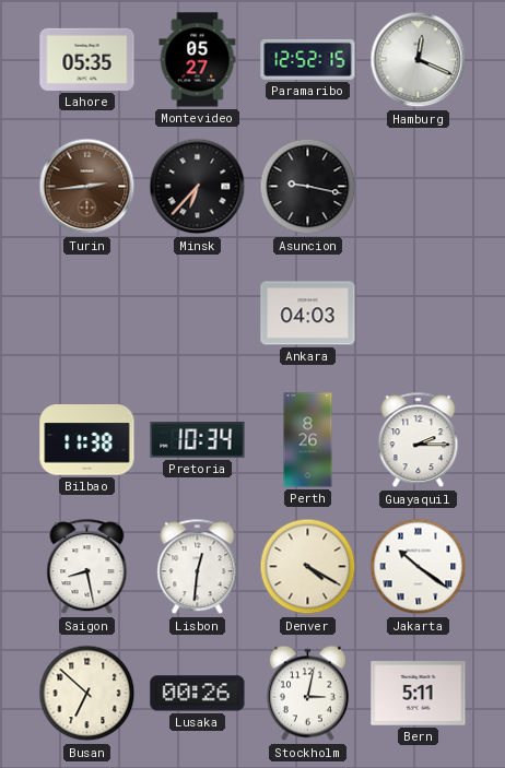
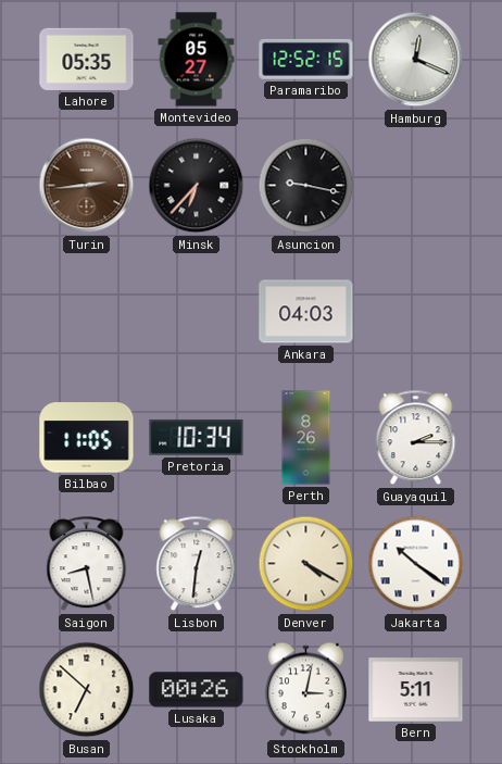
Bilbao: 11:38 -> 11:05 (87, 438)
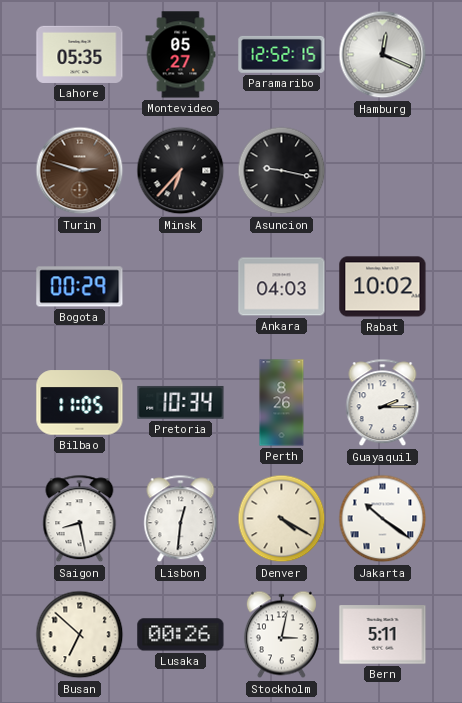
Turin: 2:44 -> 2:48 (80, 171)
Bogota: none -> 00:29 (80, 287)
Rabat: none -> 10:02 (383, 287)
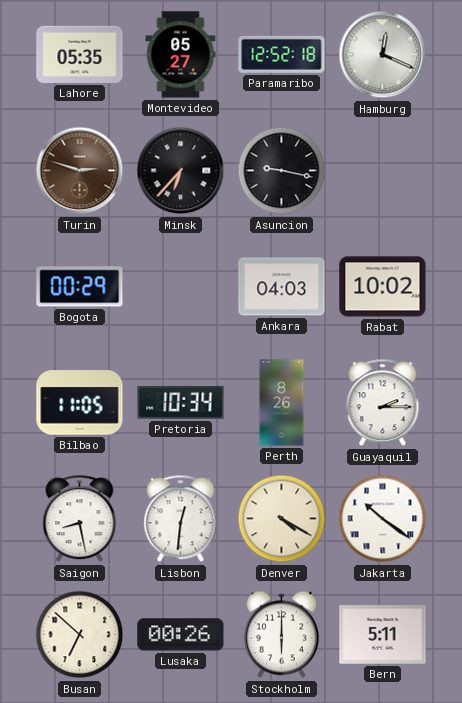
Paramaribo: 12:52:15 -> 12:52:18 (282, 54)
Stockholm: 3:02 -> 6:00 (281, 635)
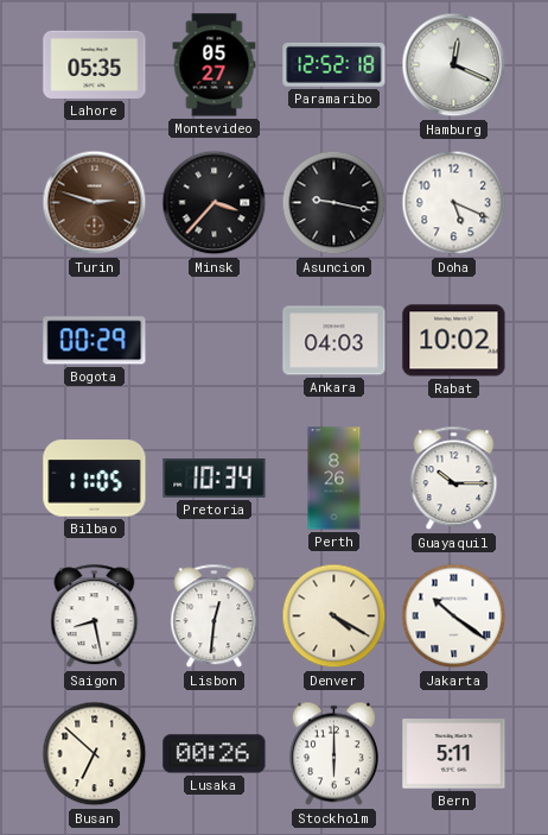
Minsk: 6:37 -> 3:37 (215, 203)
Doha: none -> 5:19 (454, 203)
Guayaquil: 2:15 -> 10:15 (454, 479)
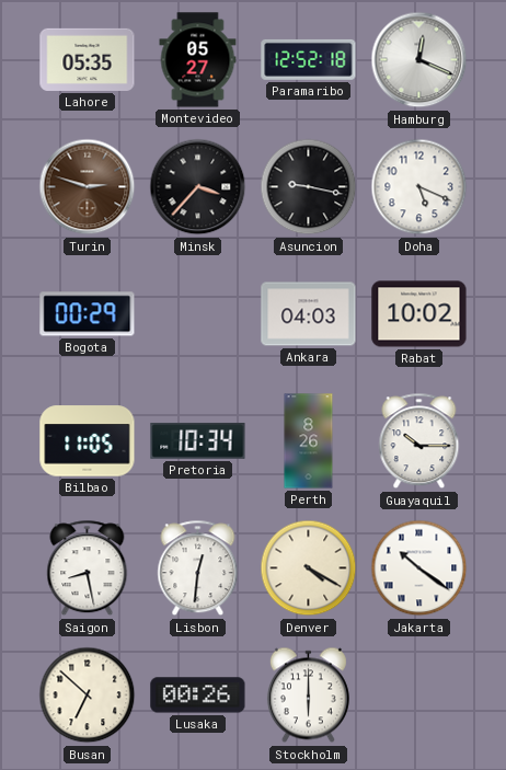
Bern: 5:11 -> none (454, 754)
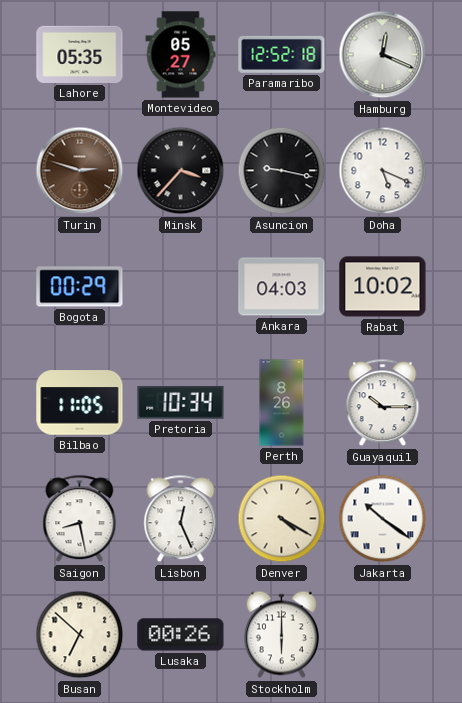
Lisbon: 12:31 -> 12:26 (181, 519)
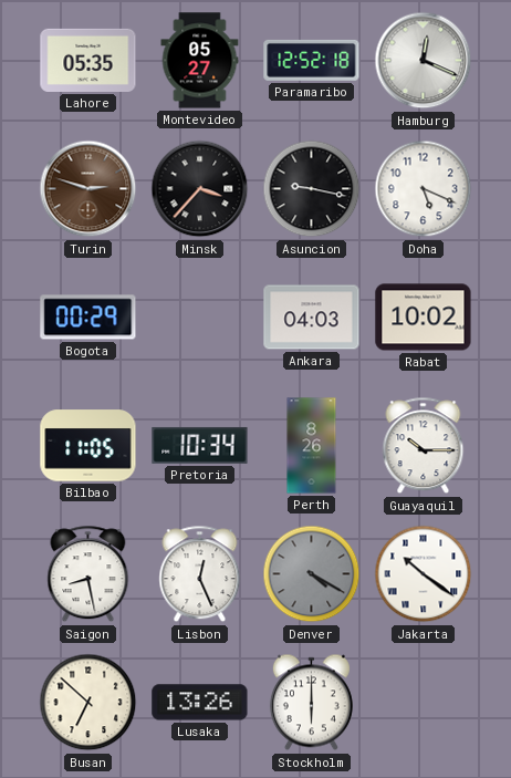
Denver dial: cream -> grey (312, 574)
Lusaka: 00:26 -> 13:26 (200, 703)
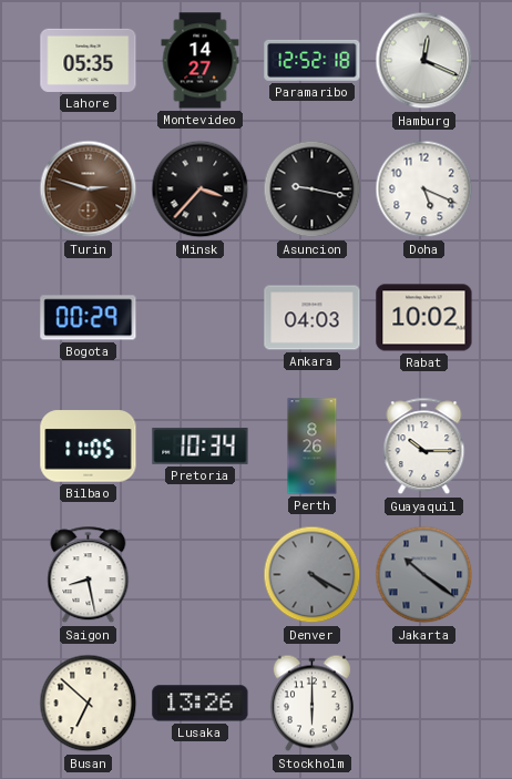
Montevideo: 05:27 -> 14:27 (201, 61)
Lisbon: 12:26 -> none (200, 574)
Jakarta dial: white -> grey (424, 575)
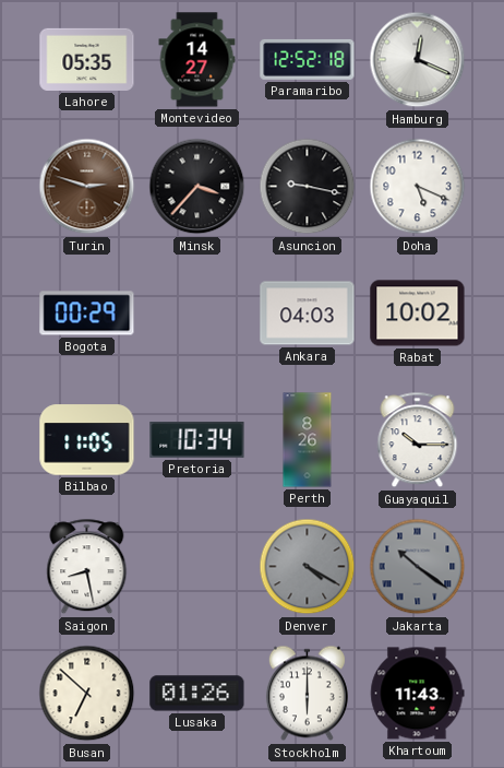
Lusaka: 13:26 -> 01:26 (197, 694)
Khartoum: none -> 11:43 (418, 694)
